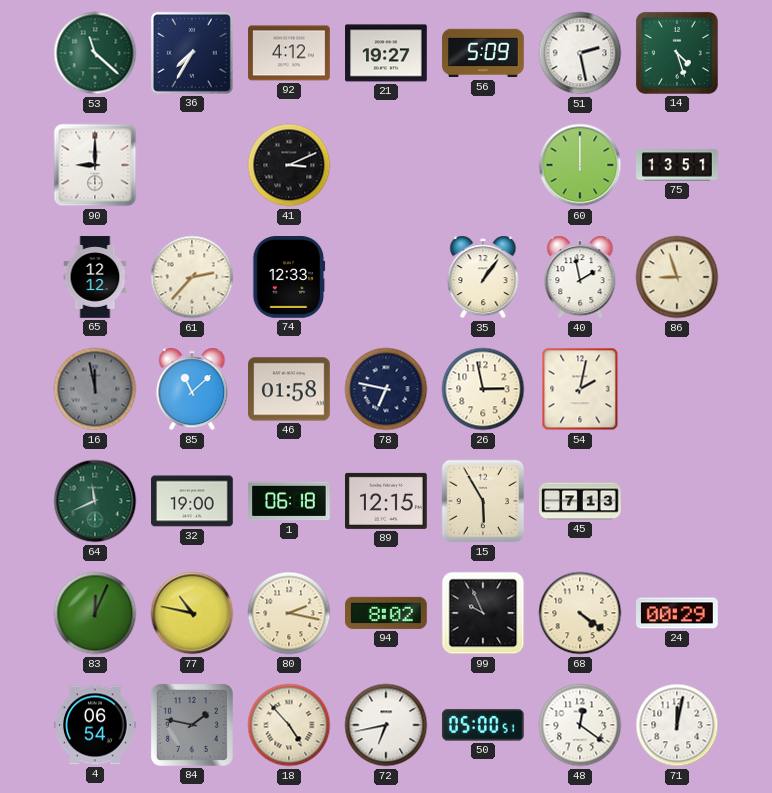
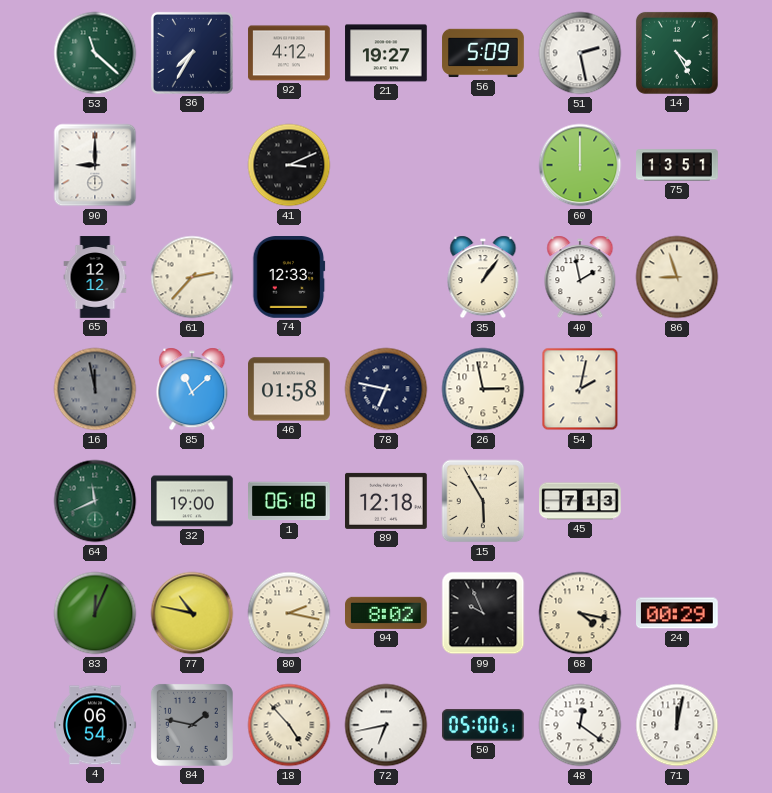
14: 4:27 -> 4:25 (677, 53)
89: 12:15 -> 12:18 (387, 501)
68: 4:21 -> 4:17 (580, 613)
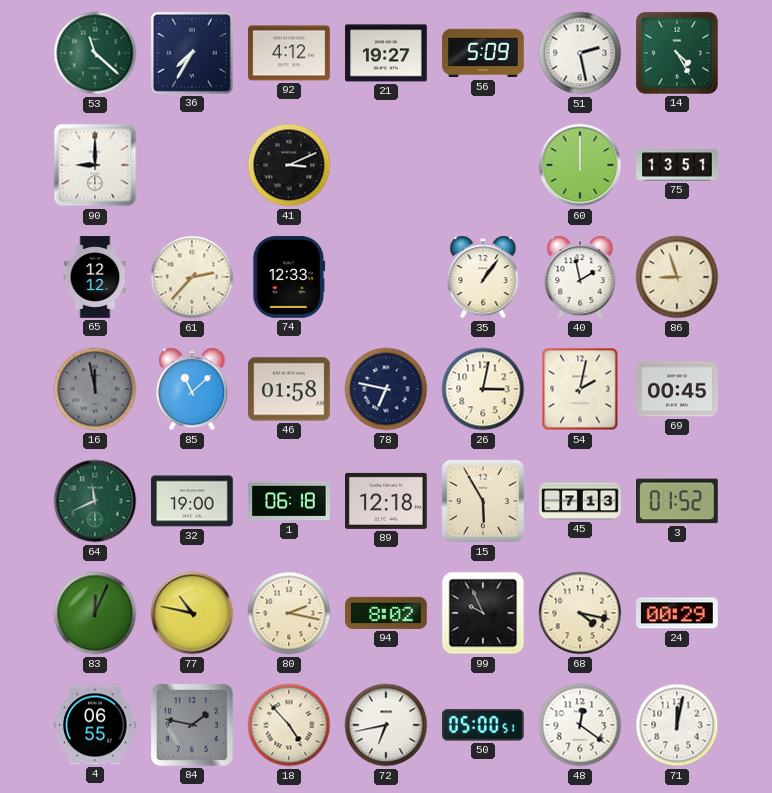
26: 2:58 -> 3:02 (483, 389)
69: none -> 00:45 (677, 389)
3: none -> 01:52 (678, 501)
4: 06:54 -> 06:55 (95, 725)
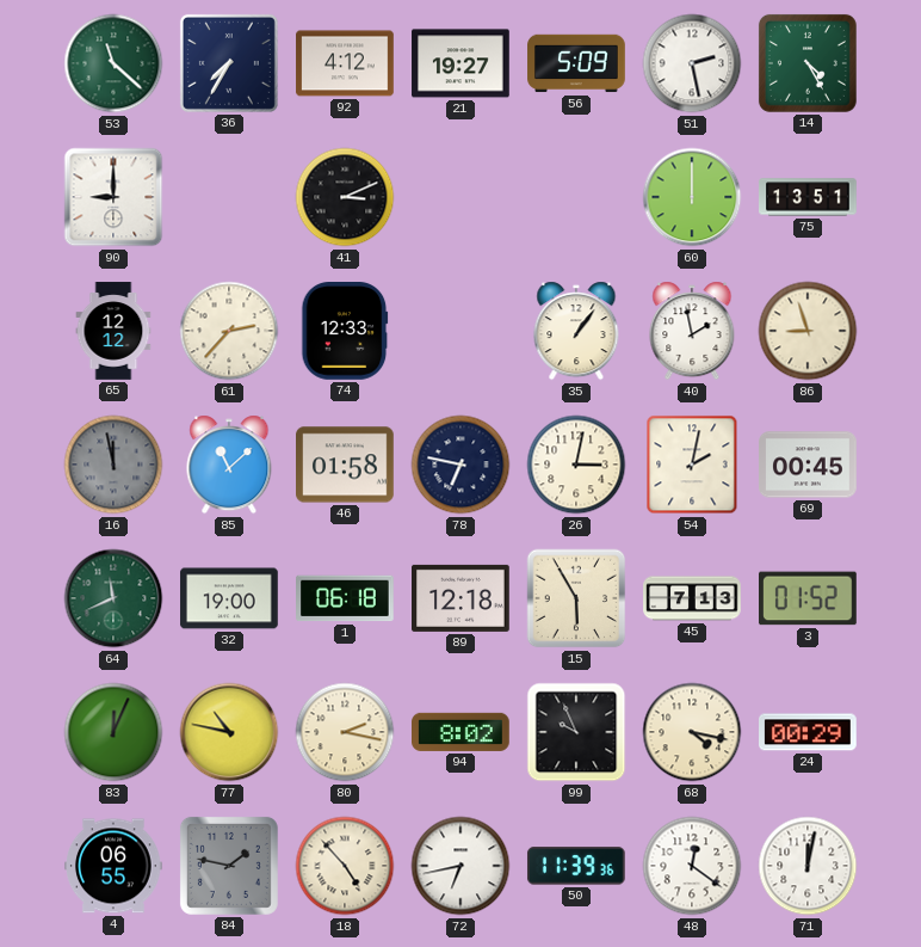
50: 05:00 -> 11:39 (576, 866)
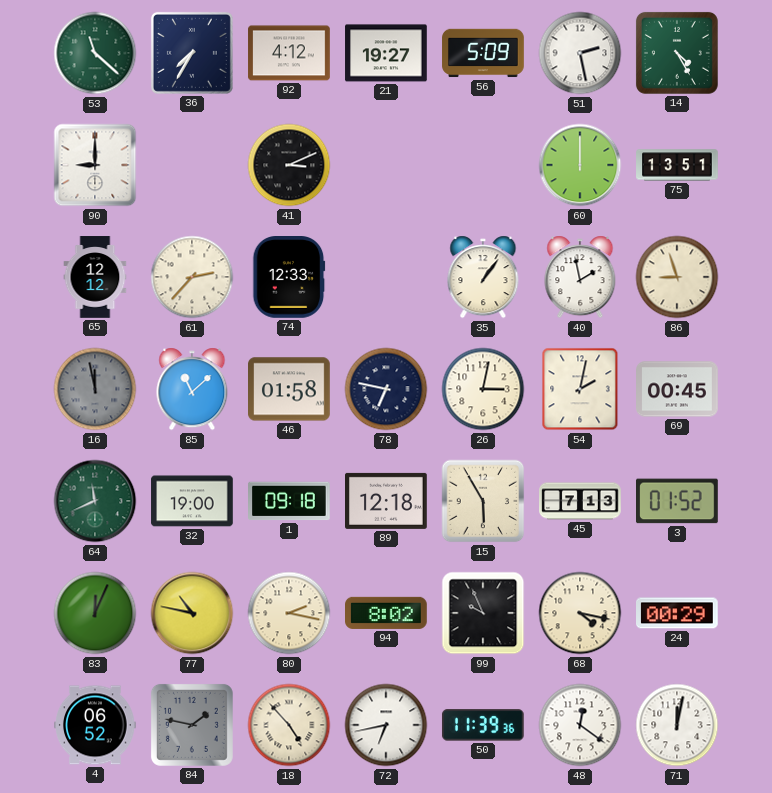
1: 06:18 -> 09:18 (290, 501)
4: 06:55 -> 06:52 (95, 725)
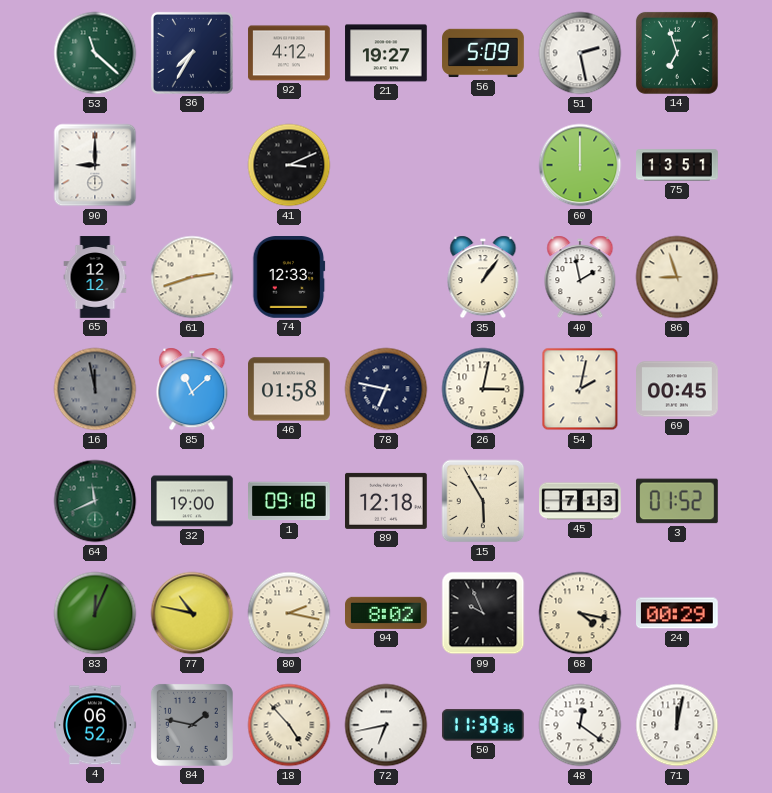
14: 4:25 -> 6:57 (677, 53)
61: 2:37 -> 2:42 (192, 277)
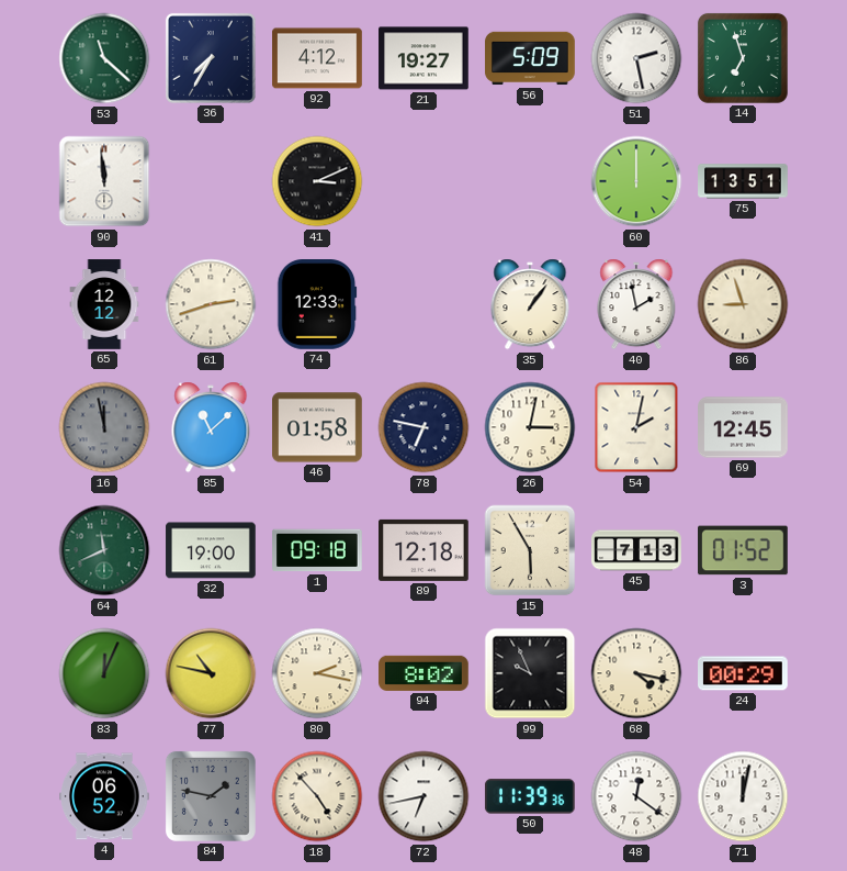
90: 9:00 -> 11:59 (104, 181)
69: 00:45 -> 12:45 (743, 427)
